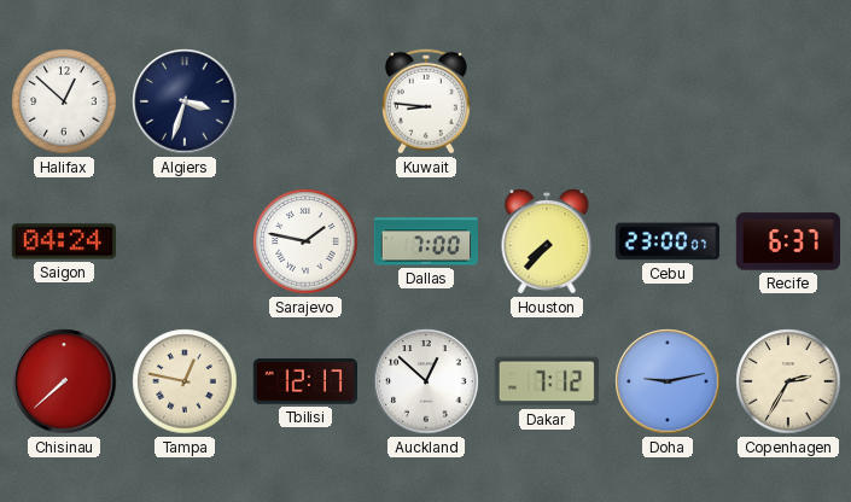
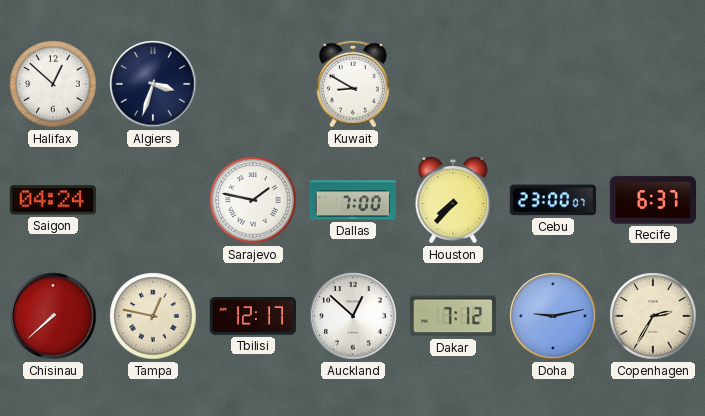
Kuwait: 8:46 -> 8:50 (353, 84)
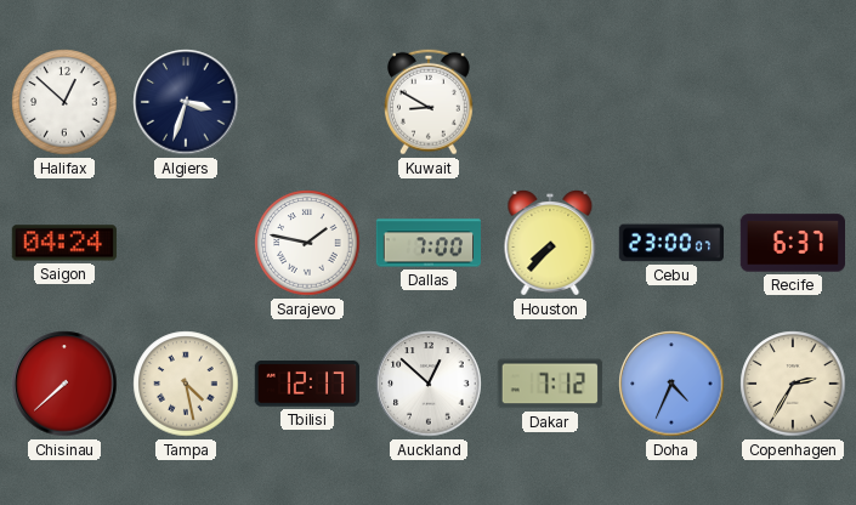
Tampa: 12:47 -> 4:28 (186, 384)
Doha: 9:13 -> 4:34 (671, 384)
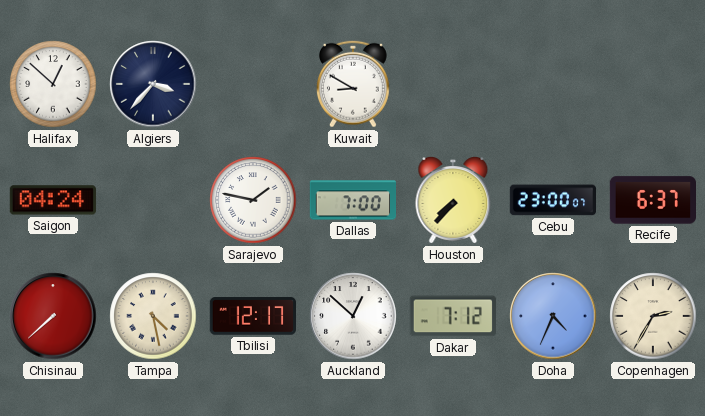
Algiers: 3:33 -> 3:37 (153, 84)
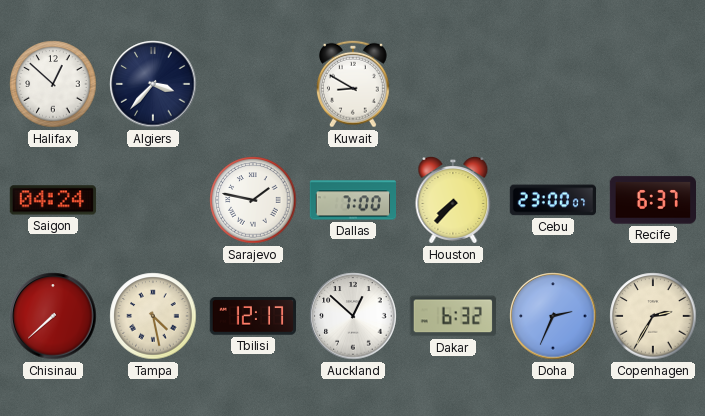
Dakar: 7:12 -> 6:32 (453, 316)
Doha: 4:34 -> 2:34 (553, 316)
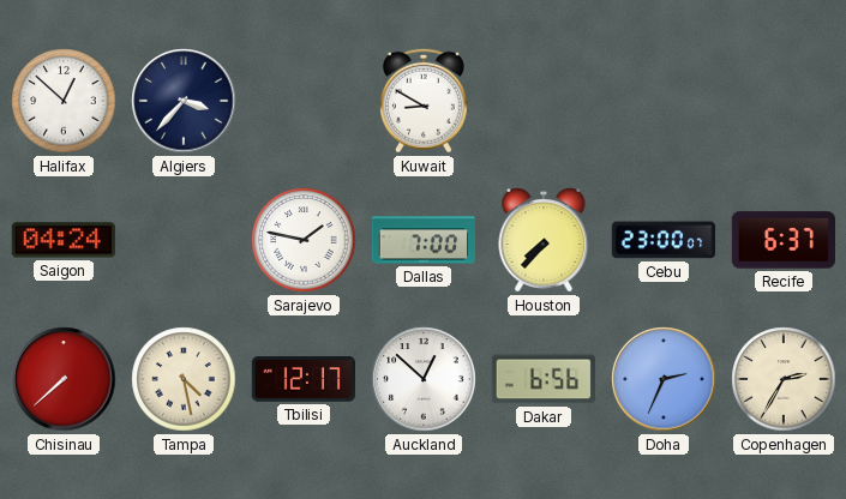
Dakar: 6:32 -> 6:56 (544, 379)
